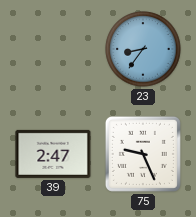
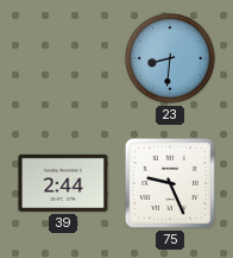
23: 8:36 -> 8:31 (170, 58)
39: 2:47 -> 2:44 (63, 183)
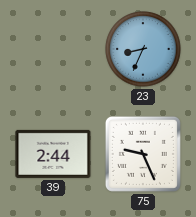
23: 8:31 -> 8:34 (143, 49)
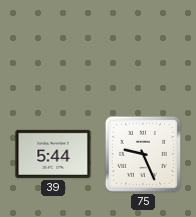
23: 8:34 -> none (143, 49)
39: 2:44 -> 5:44 (53, 154)
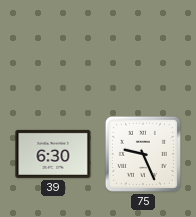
39: 5:44 -> 6:30 (53, 154)
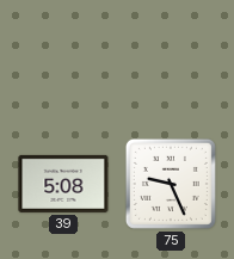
39: 6:30 -> 5:08 (63, 184)
